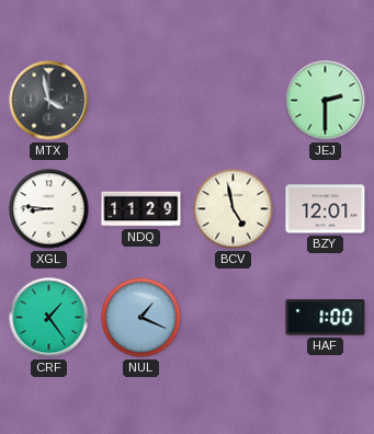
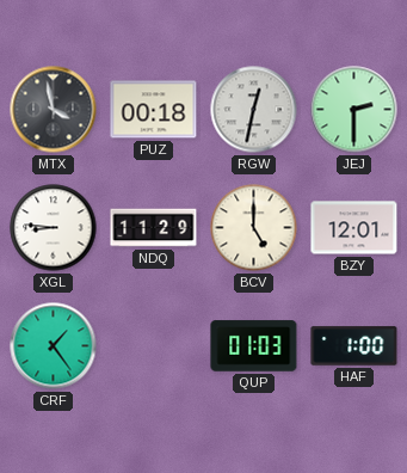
PUZ: none -> 00:18 (154, 110)
RGW: none -> 12:32 (254, 110)
BCV: 4:58 -> 5:00 (254, 228)
NUL: 1:19 -> none (141, 318)
QUP: none -> 01:03 (254, 346)
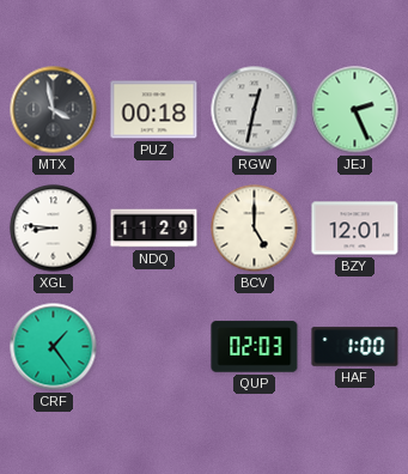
JEJ: 2:30 -> 2:26 (355, 110)
QUP: 01:03 -> 02:03 (255, 347)
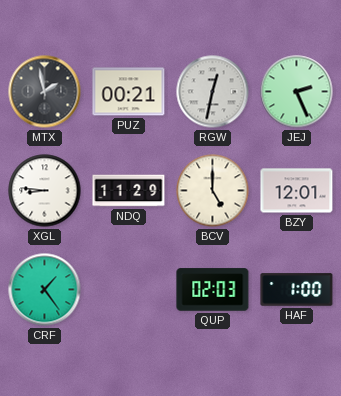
MTX: 3:58 -> 1:58 (45, 92)
PUZ: 00:18 -> 00:21 (129, 92)
